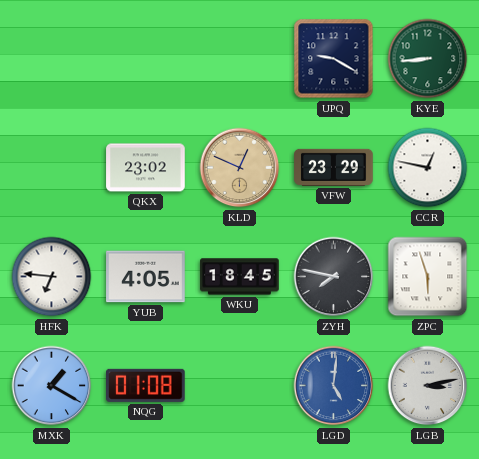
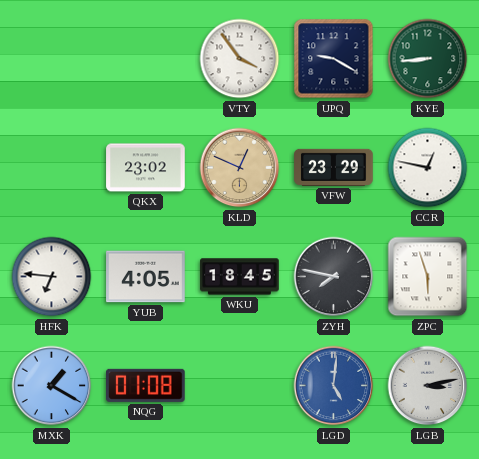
VTY: none -> 3:54 (240, 59)
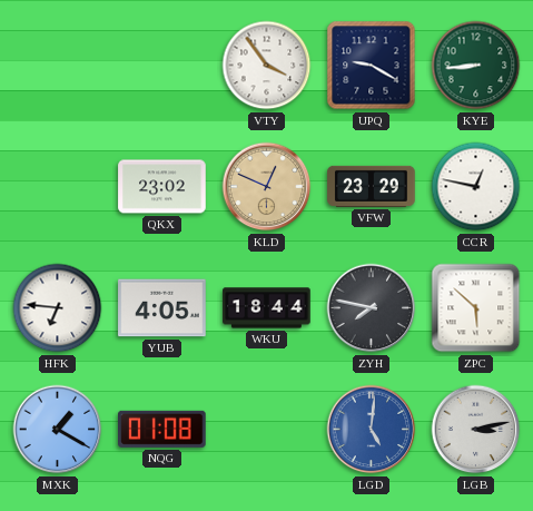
WKU: 18:45 -> 18:44 (267, 308)
ZPC: 5:57 -> 5:52 (476, 308)
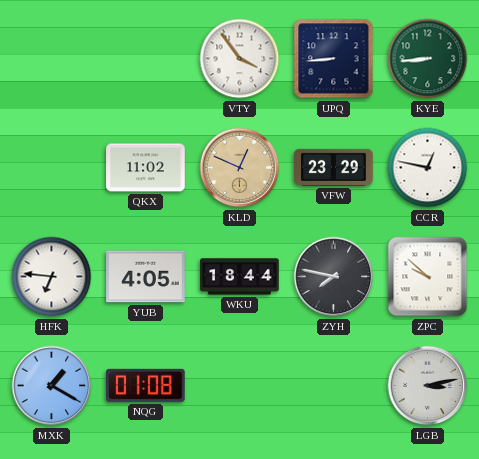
UPQ: 9:20 -> 8:44 (334, 59)
QKX: 23:02 -> 11:02 (146, 168)
ZPC: 5:52 -> 9:52 (428, 277)
LGD: 5:01 -> none (372, 430)
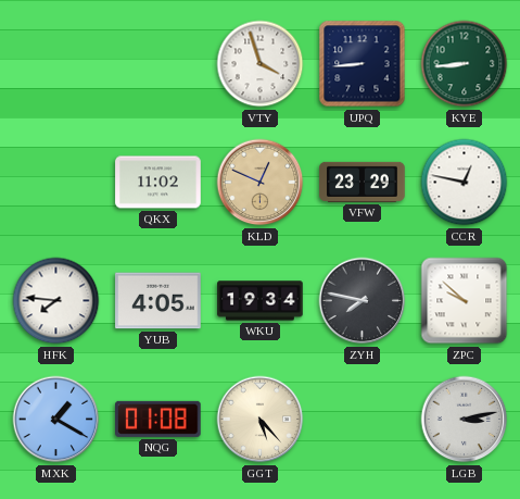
VTY: 3:54 -> 3:57 (261, 64)
HFK: 6:46 -> 7:46 (56, 301)
WKU: 18:44 -> 19:34 (261, 301)
GGT: none -> 5:23 (261, 420)
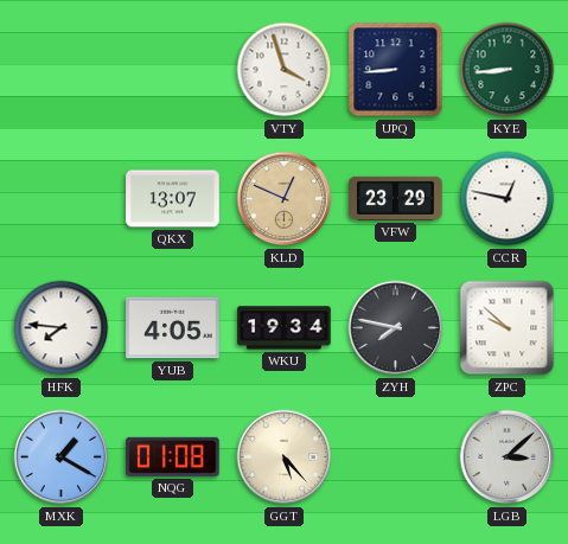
QKX: 11:02 -> 13:07 (173, 199)
LGB: 3:13 -> 3:08 (508, 457)
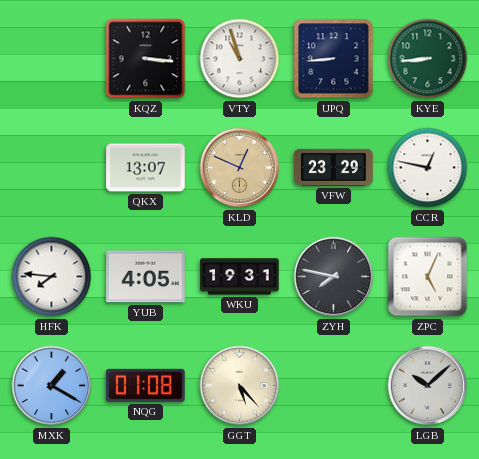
KQZ: none -> 3:16 (146, 59)
VTY: 3:57 -> 10:57 (240, 59)
WKU: 19:34 -> 19:31 (240, 277)
ZPC: 9:52 -> 5:04 (428, 277)
LGB: 3:08 -> 10:08 (428, 386)
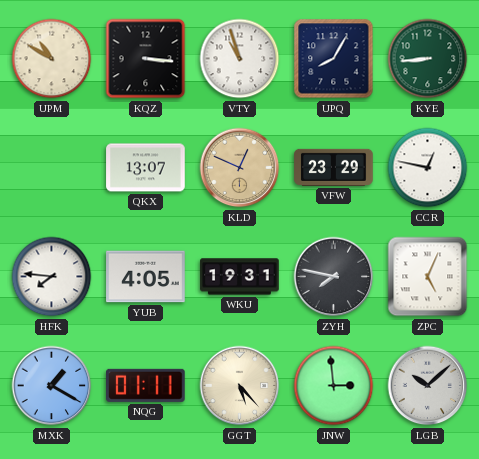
UPM: none -> 10:50 (52, 59)
UPQ: 8:44 -> 8:05 (334, 59)
NQG: 01:08 -> 01:11 (146, 385)
JNW: none -> 2:59 (334, 386)
